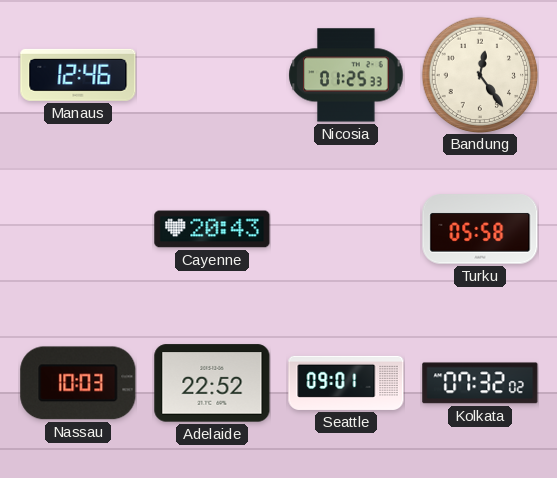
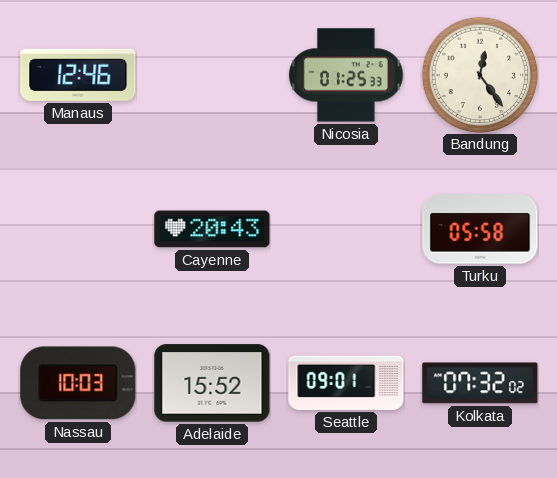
Adelaide: 22:52 -> 15:52 (212, 383)
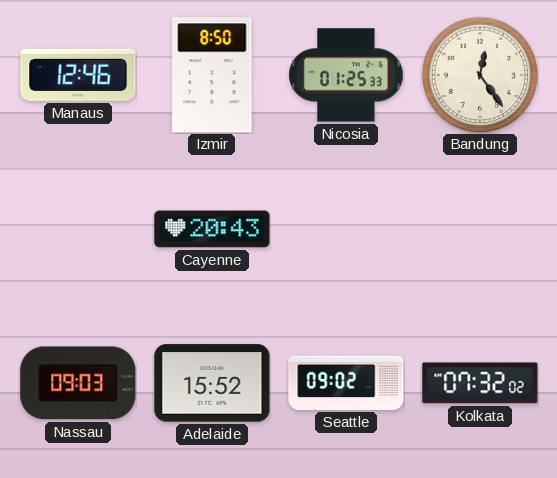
Izmir: none -> 8:50 (212, 75)
Turku: 05:58 -> none (480, 229)
Nassau: 10:03 -> 09:03 (78, 383)
Seattle: 09:01 -> 09:02 (346, 383)
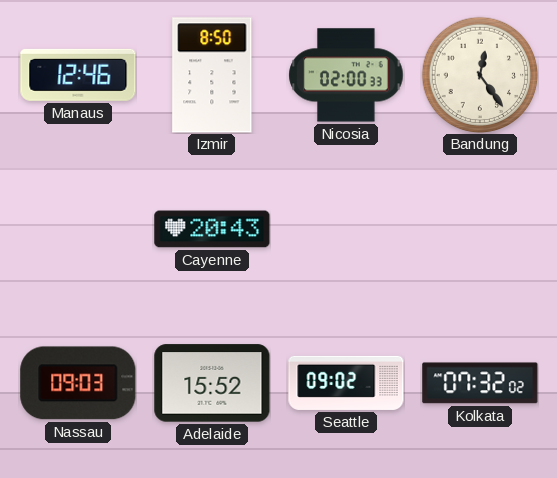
Nicosia: 01:25 -> 02:00 (346, 75)
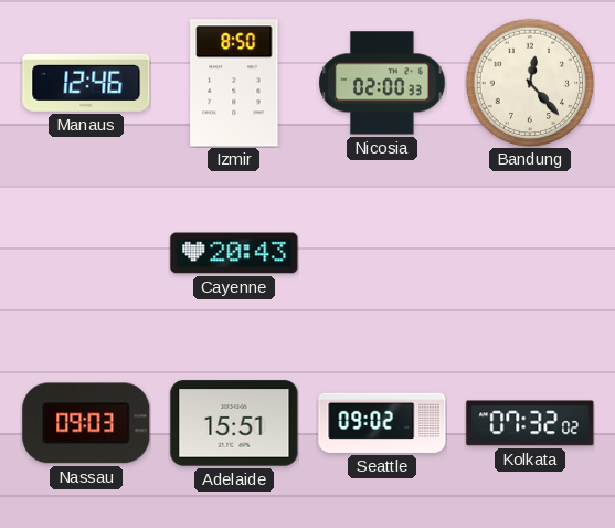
Bandung: 12:24 -> 12:23 (530, 83)
Adelaide: 15:52 -> 15:51 (234, 423)
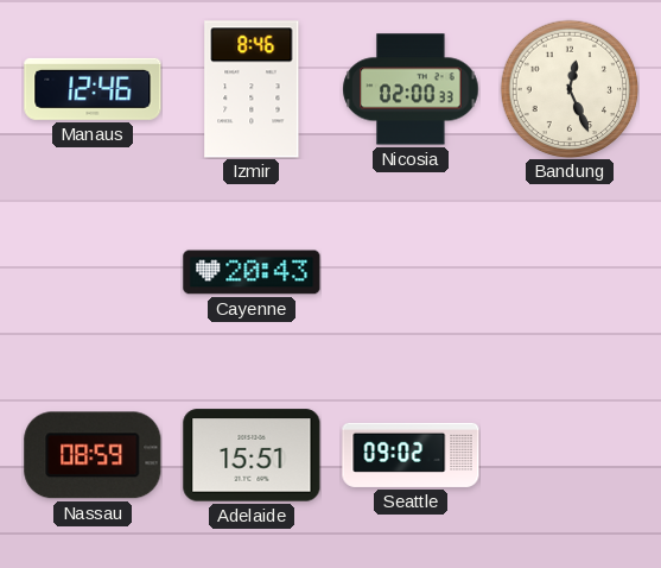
Izmir: 8:50 -> 8:46 (252, 89)
Bandung: 12:23 -> 12:26 (570, 89)
Nassau: 09:03 -> 08:59 (93, 455)
Kolkata: 07:32 -> none (530, 423)
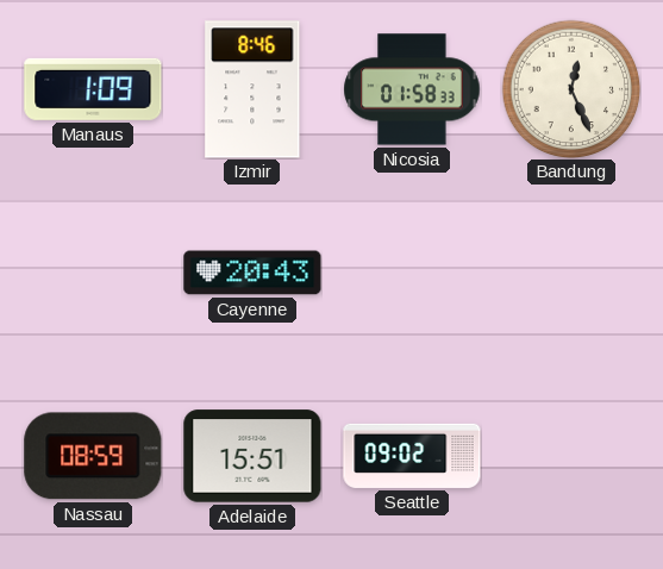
Manaus: 12:46 -> 1:09 (93, 89)
Nicosia: 02:00 -> 01:58 (412, 89)
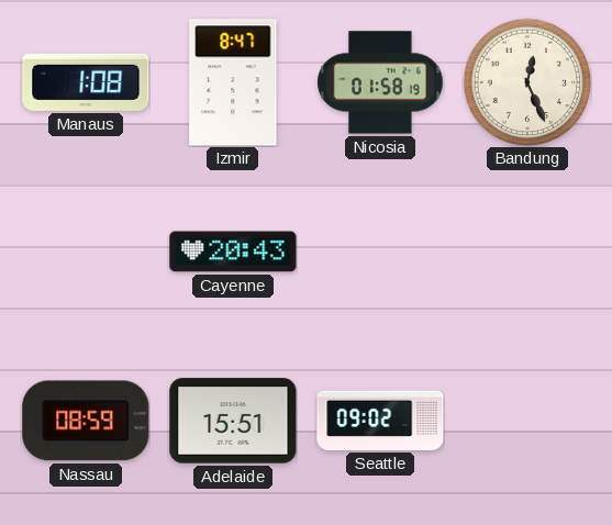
Manaus: 1:09 -> 1:08 (86, 82)
Izmir: 8:46 -> 8:47 (233, 82)
Nicosia: 01:58:33 -> 01:58:19 (380, 82)
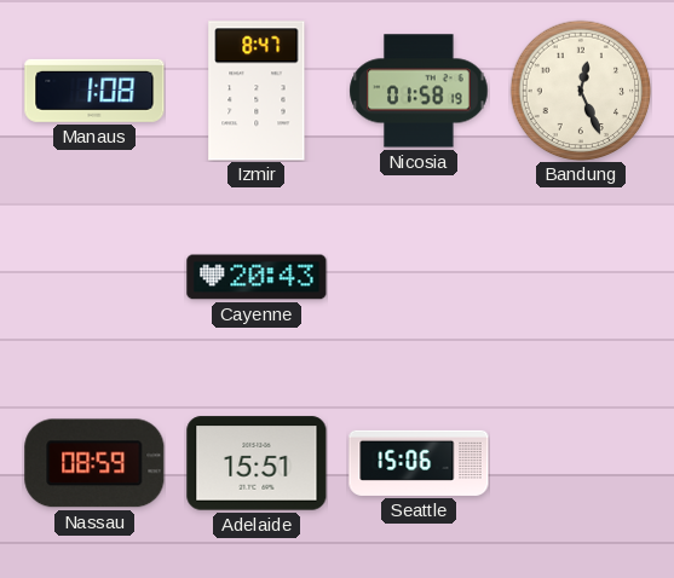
Seattle: 09:02 -> 15:06 (419, 463)
